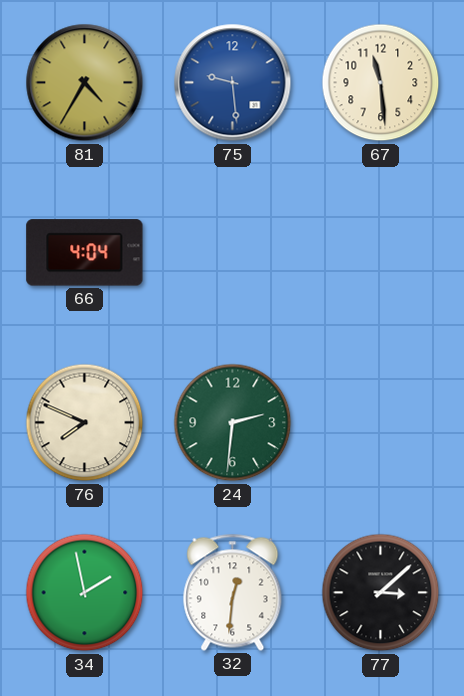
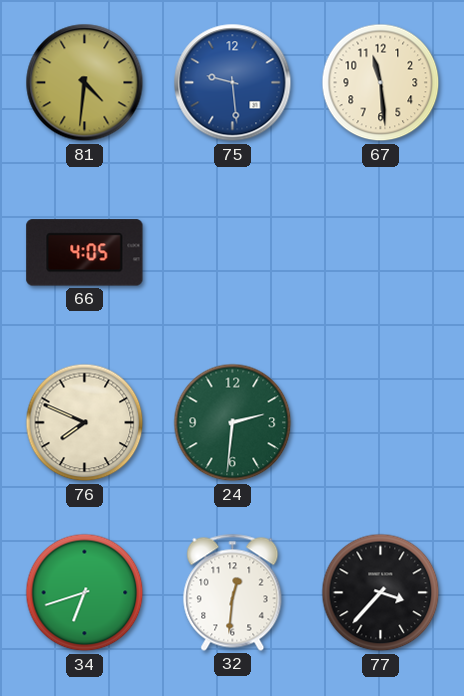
81: 4:35 -> 4:31 (85, 83)
66: 4:04 -> 4:05 (85, 253)
34: 1:58 -> 6:42 (85, 593)
77: 3:08 -> 3:37 (381, 593)
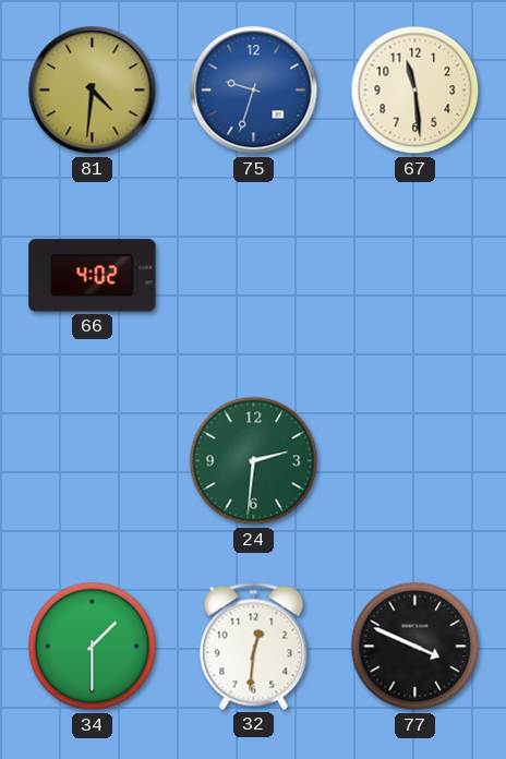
75: 9:29 -> 9:33 (254, 91)
66: 4:05 -> 4:02 (93, 276)
76: 7:49 -> none (85, 423)
34: 6:42 -> 1:30 (93, 647)
77: 3:37 -> 3:49 (415, 647)
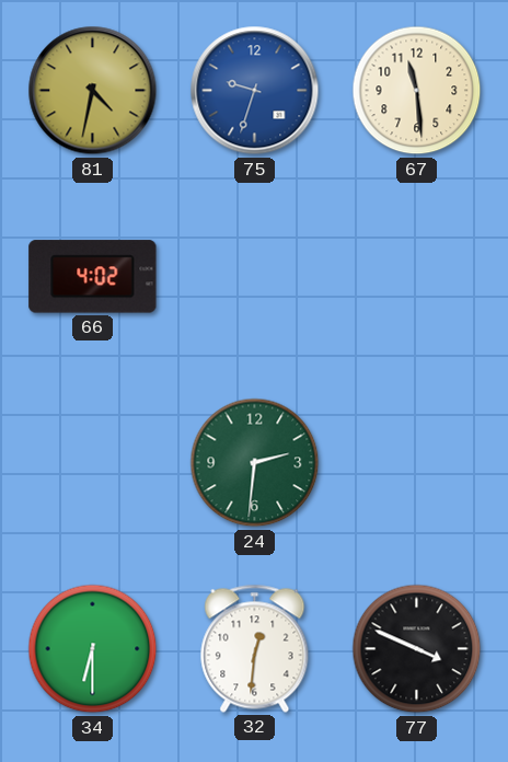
81: 4:31 -> 4:32 (93, 91)
34: 1:30 -> 6:30 (93, 649)
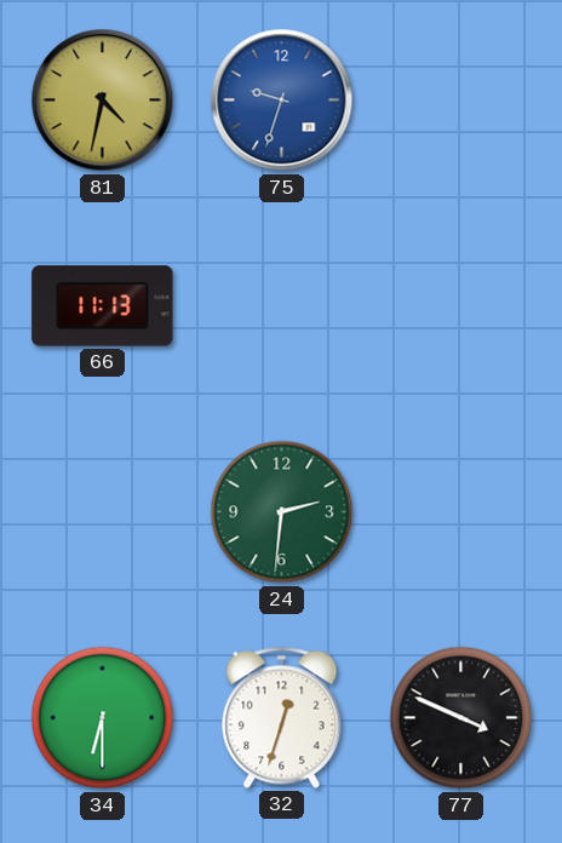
67: 11:29 -> none (417, 91)
66: 4:02 -> 11:13 (103, 306)
32: 12:31 -> 12:33 (282, 717)
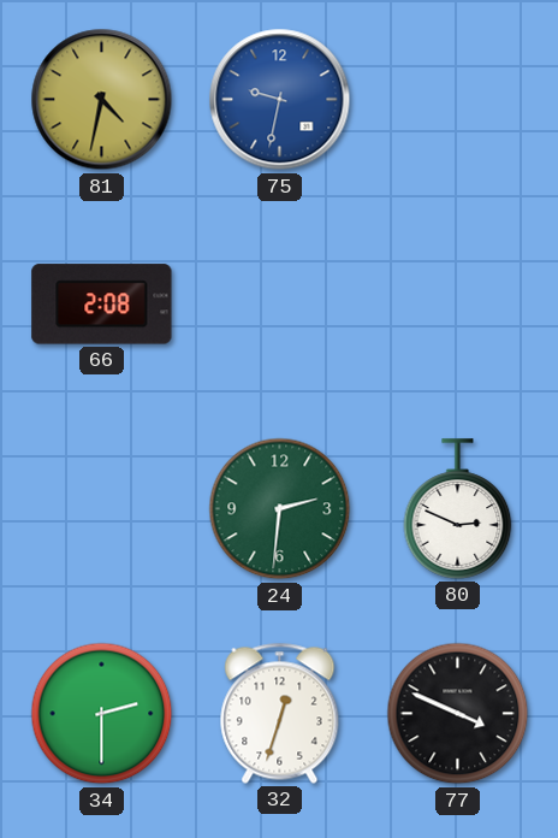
75: 9:33 -> 9:32 (280, 100)
66: 11:13 -> 2:08 (102, 305)
80: none -> 2:49 (458, 509)
34: 6:30 -> 2:30 (102, 714)
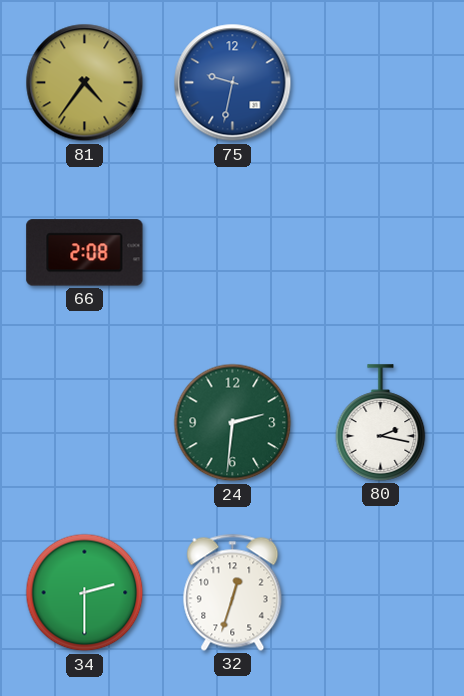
81: 4:32 -> 4:36 (85, 83)
80: 2:49 -> 2:17 (381, 423)
77: 3:49 -> none (458, 714)
